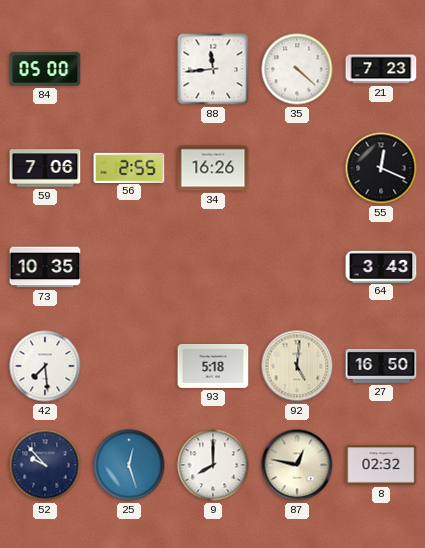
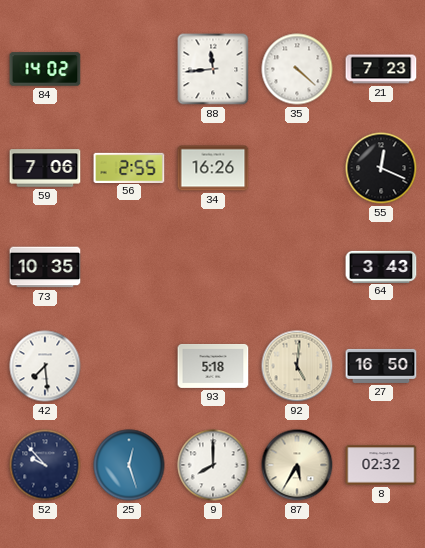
84: 05:00 -> 14:02 (45, 69)
87: 12:47 -> 5:35 (297, 465)
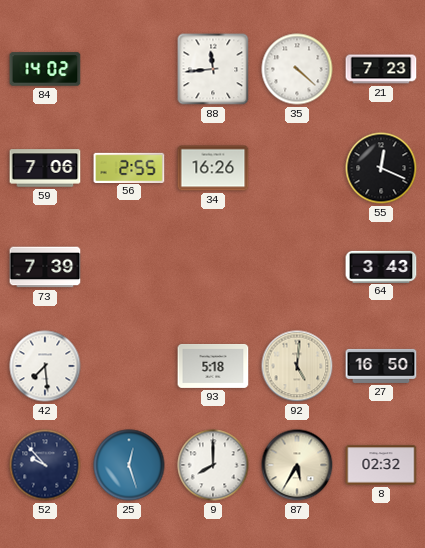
73: 10:35 -> 7:39 (45, 267)
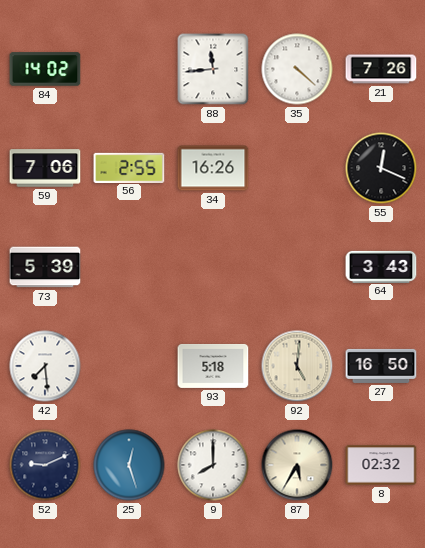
21: 7:23 -> 7:26 (381, 69)
73: 7:39 -> 5:39 (45, 267)
52: 9:53 -> 9:11 (45, 465)
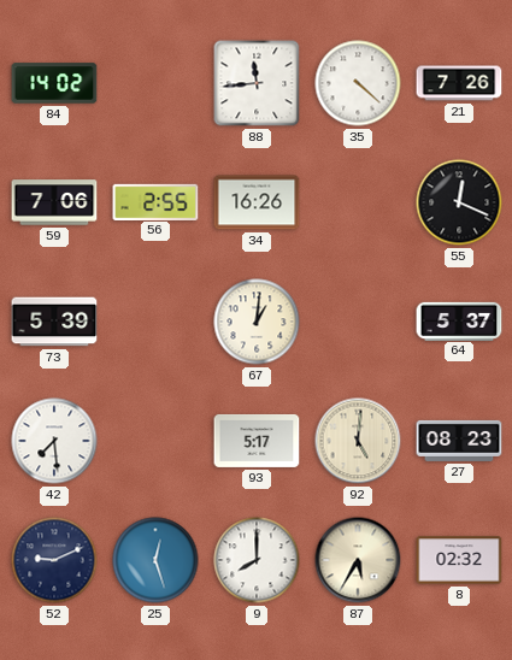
67: none -> 1:01 (257, 322)
64: 3:43 -> 5:37 (459, 320)
93: 5:18 -> 5:17 (257, 441)
27: 16:50 -> 08:23 (459, 441)
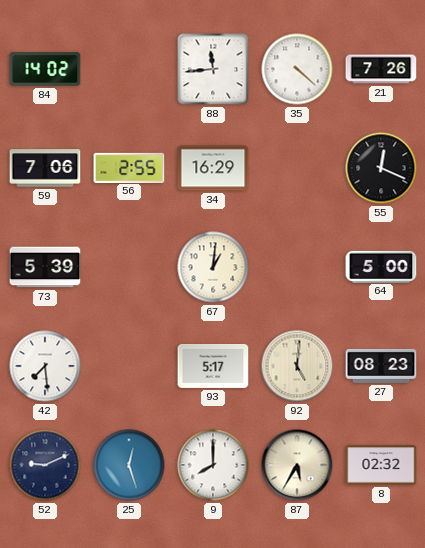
34: 16:26 -> 16:29 (213, 168)
64: 5:37 -> 5:00 (381, 266)
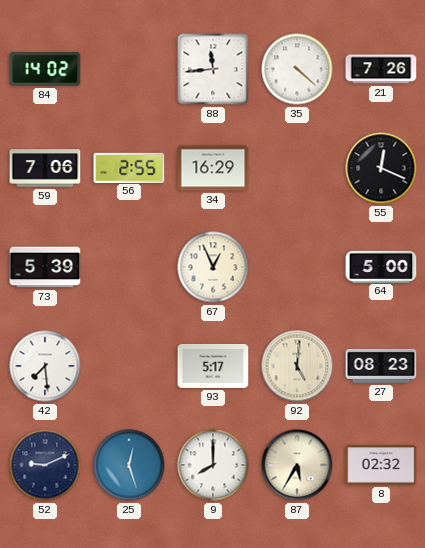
67: 1:01 -> 12:56 (213, 267)
